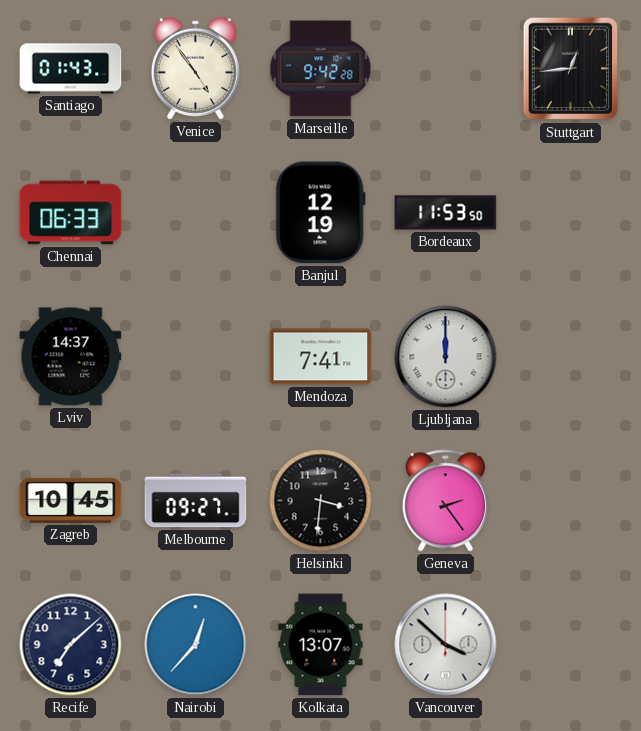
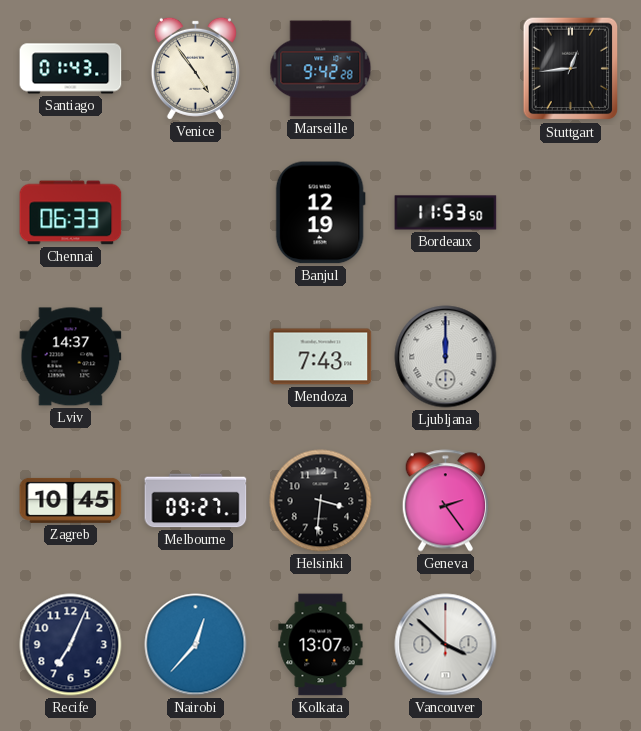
Mendoza: 7:41 -> 7:43 (321, 357)
Recife: 7:08 -> 7:04 (71, 645)
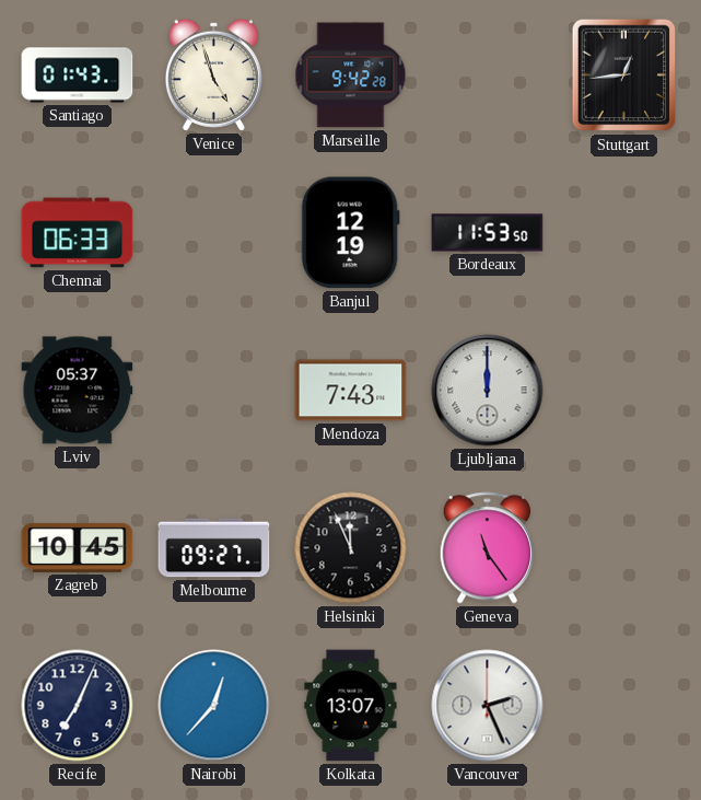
Venice: 4:54 -> 4:57 (213, 74)
Lviv: 14:37 -> 05:37 (78, 391)
Helsinki: 3:31 -> 11:56 (351, 548)
Geneva: 2:24 -> 11:24 (487, 548)
Vancouver: 3:52 -> 2:26 (488, 706)
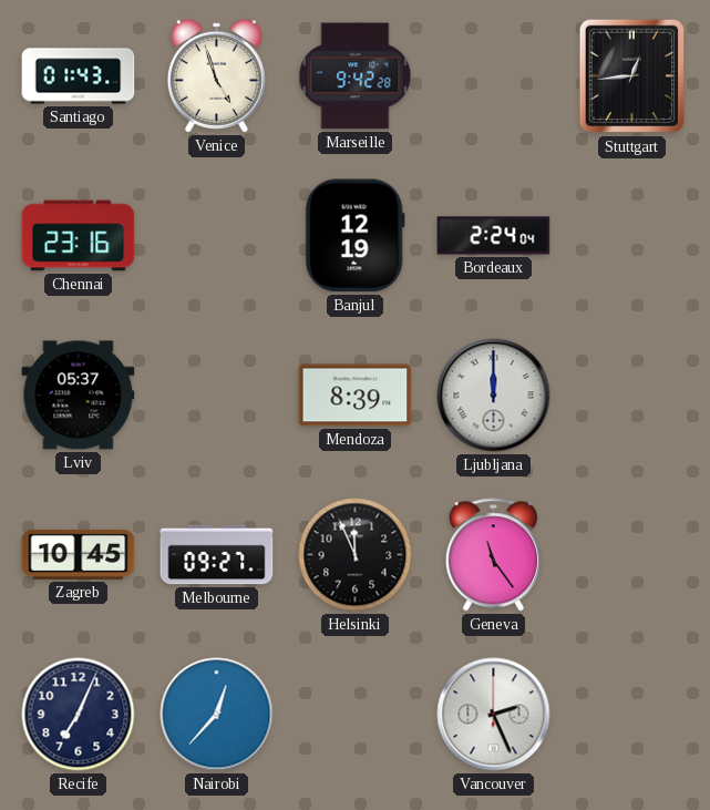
Chennai: 06:33 -> 23:16 (79, 236)
Bordeaux: 11:53 -> 2:24 (494, 236)
Mendoza: 7:43 -> 8:39 (356, 396)
Kolkata: 13:07 -> none (351, 706)
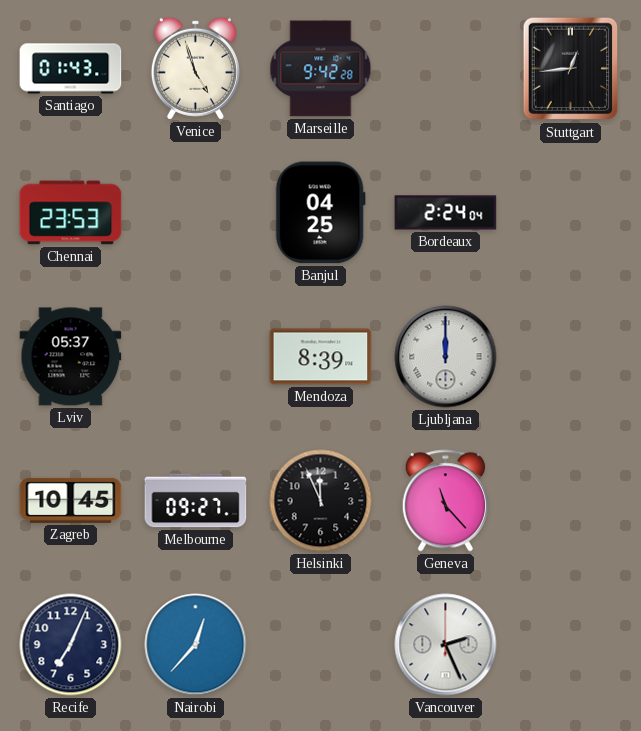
Chennai: 23:16 -> 23:53 (71, 213)
Banjul: 12:19 -> 04:25 (320, 213)
Geneva: 11:24 -> 11:23 (445, 501)
